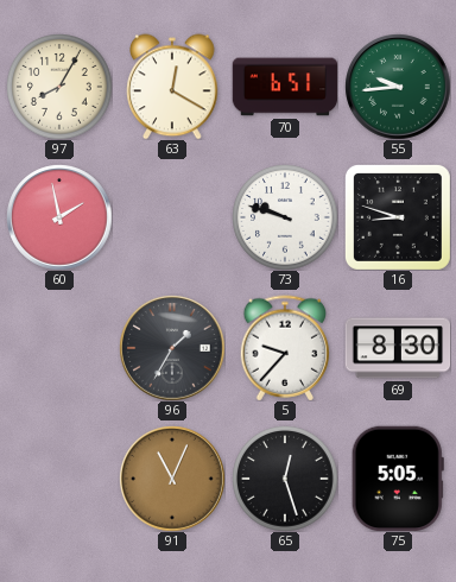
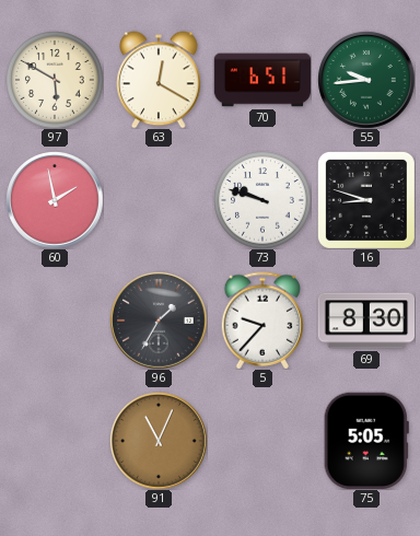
97: 8:05 -> 5:50 (55, 80)
65: 12:27 -> none (285, 479)
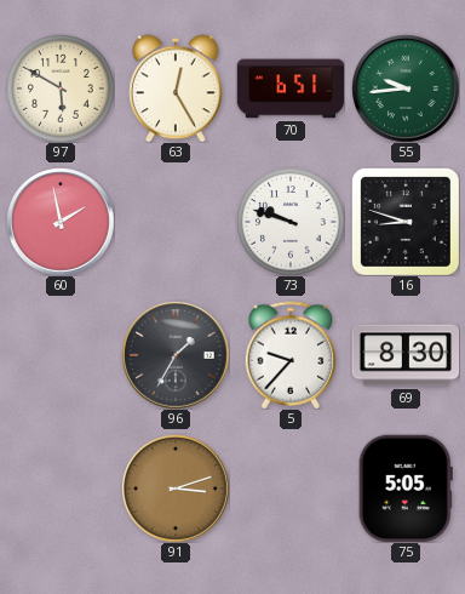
63: 12:20 -> 12:25 (176, 88)
91: 11:04 -> 3:12 (176, 489)
